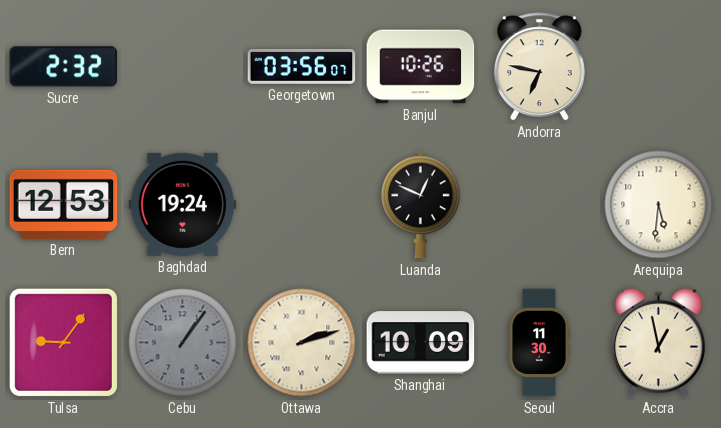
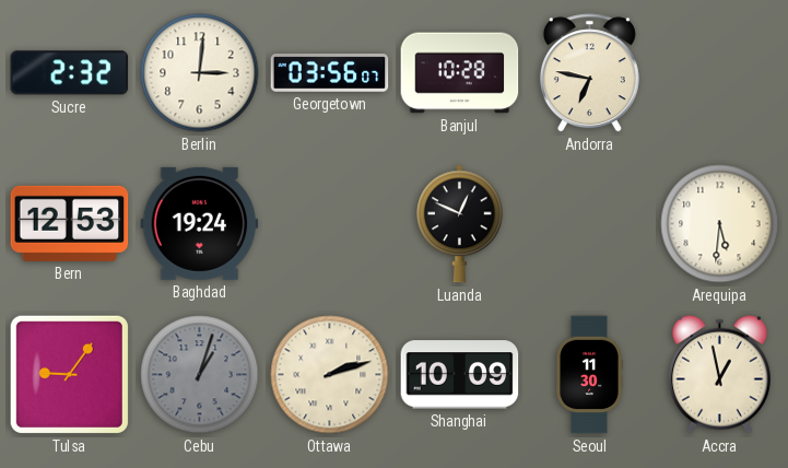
Berlin: none -> 3:01 (200, 73)
Banjul: 10:26 -> 10:28 (460, 73)
Cebu: 1:06 -> 1:03 (200, 375)
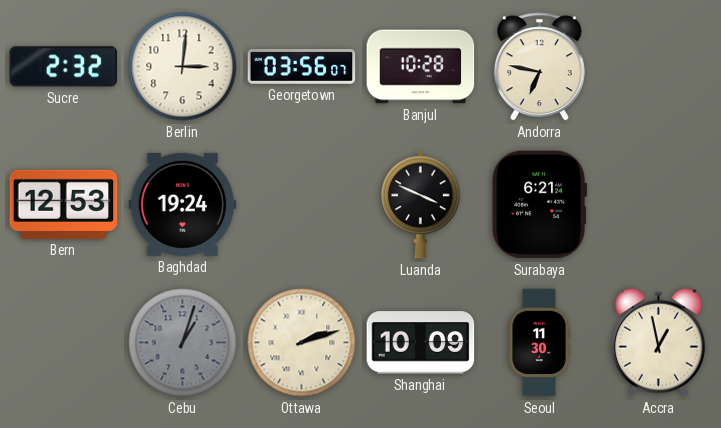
Luanda: 12:49 -> 3:49 (421, 205)
Surabaya: none -> 6:21 (539, 205)
Arequipa: 5:31 -> none (720, 224)
Tulsa: 9:06 -> none (69, 374)
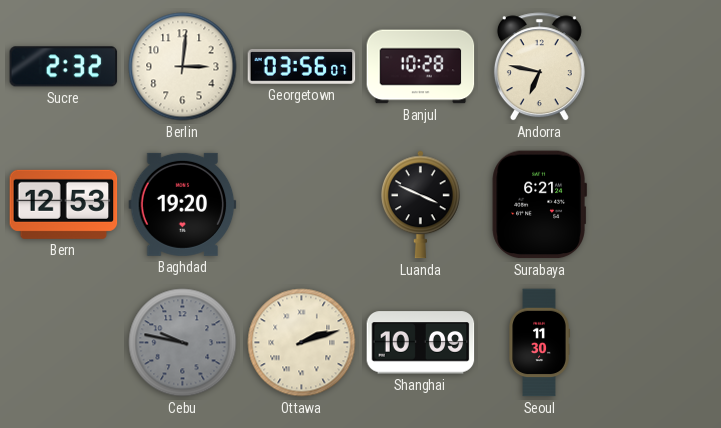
Baghdad: 19:24 -> 19:20 (183, 204)
Cebu: 1:03 -> 9:47 (183, 343)
Accra: 12:58 -> none (658, 342)
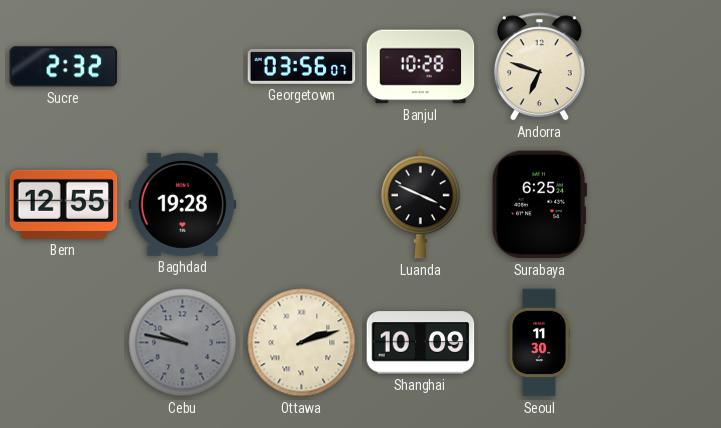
Berlin: 3:01 -> none (183, 67)
Andorra: 6:47 -> 6:48 (539, 67)
Bern: 12:53 -> 12:55 (64, 204)
Baghdad: 19:20 -> 19:28 (183, 204)
Surabaya: 6:21 -> 6:25 (539, 205)
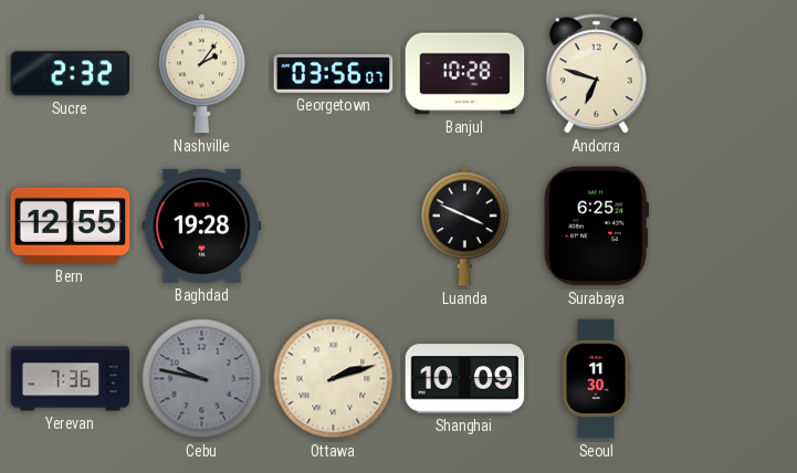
Nashville: none -> 2:06 (202, 74)
Yerevan: none -> 7:36 (71, 379)
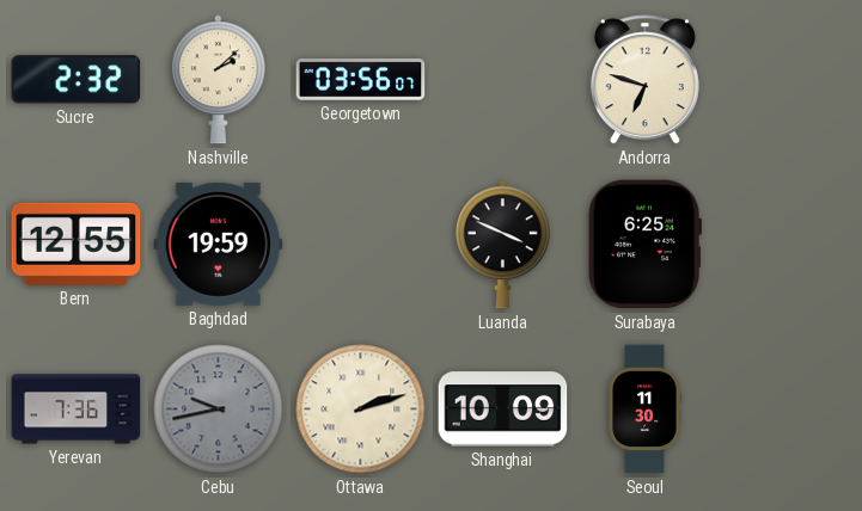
Nashville: 2:06 -> 2:08 (219, 80)
Banjul: 10:28 -> none (465, 74)
Baghdad: 19:28 -> 19:59 (219, 244)
Cebu: 9:47 -> 9:43 (219, 410)
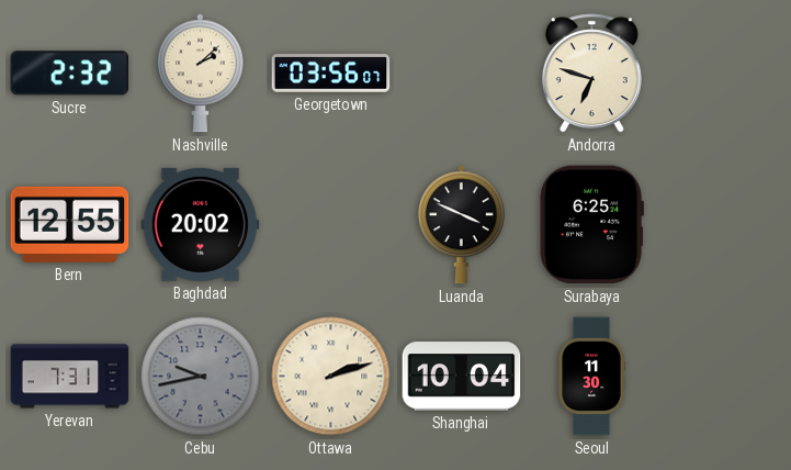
Baghdad: 19:59 -> 20:02 (201, 224)
Yerevan: 7:36 -> 7:31 (70, 377)
Shanghai: 10:09 -> 10:04 (462, 377)
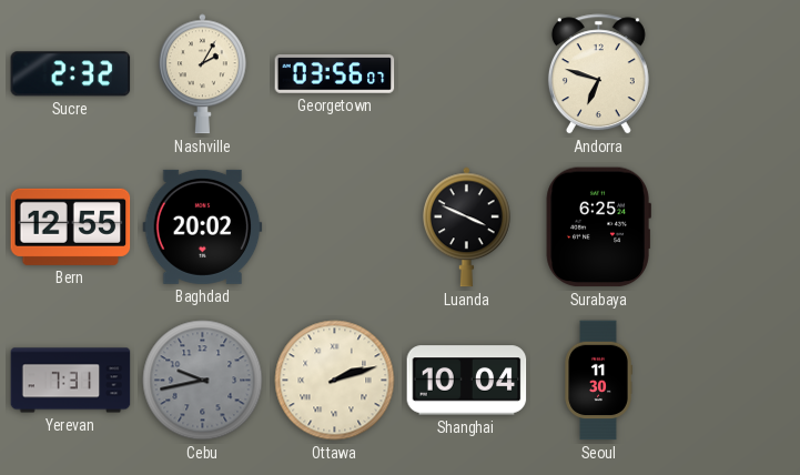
Nashville: 2:08 -> 2:05 (203, 74)
